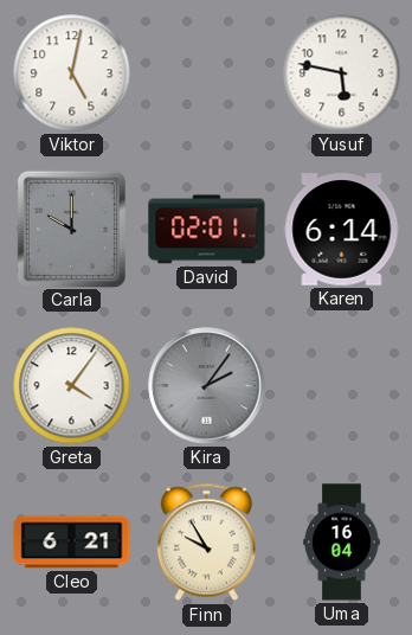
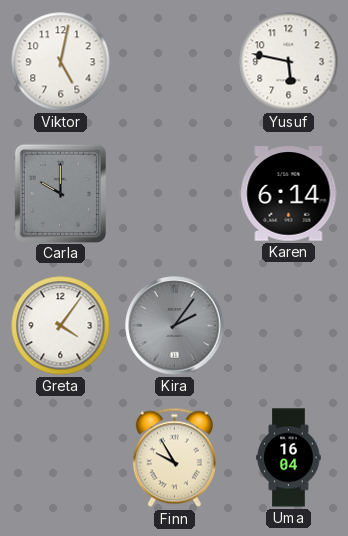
David: 02:01 -> none (207, 230)
Cleo: 6:21 -> none (72, 543)
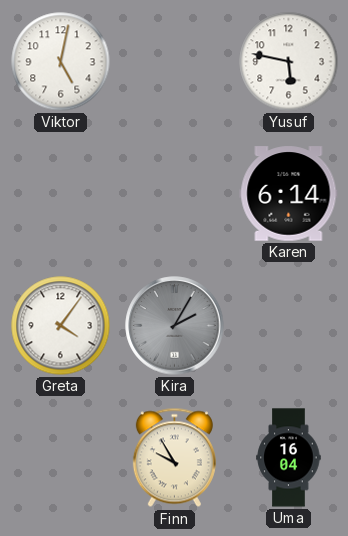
Carla: 10:00 -> none (60, 193)
Kira: 2:06 -> 2:05 (175, 326)
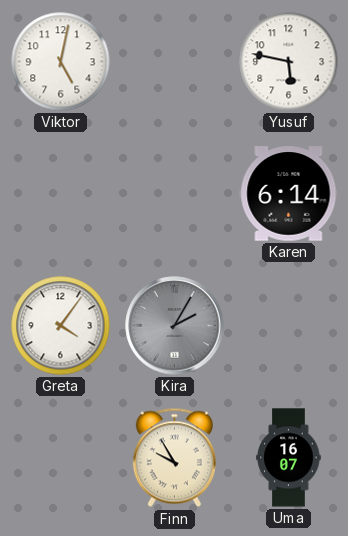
Uma: 16:04 -> 16:07 (289, 458)
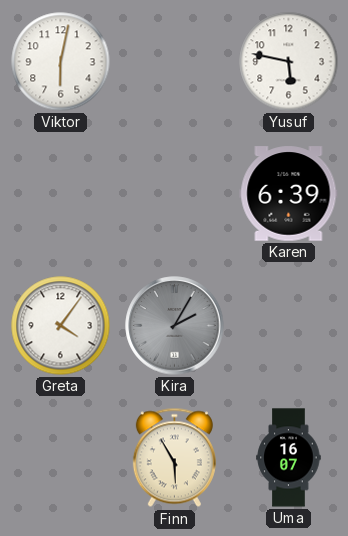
Viktor: 5:02 -> 6:02 (61, 62)
Karen: 6:14 -> 6:39 (289, 194)
Finn: 9:55 -> 5:55 (174, 458)
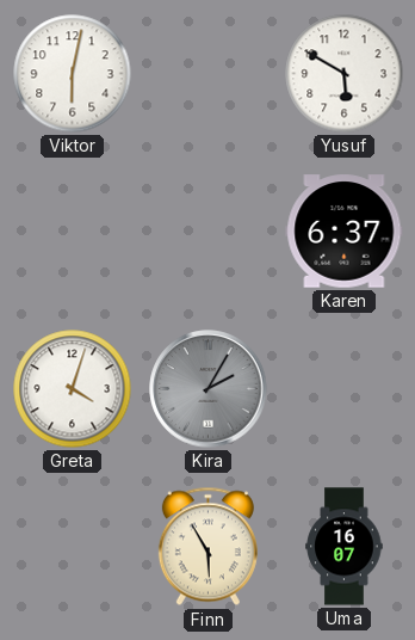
Yusuf: 5:47 -> 5:50 (345, 74)
Karen: 6:39 -> 6:37 (345, 232)
Greta: 4:06 -> 4:03 (73, 389)
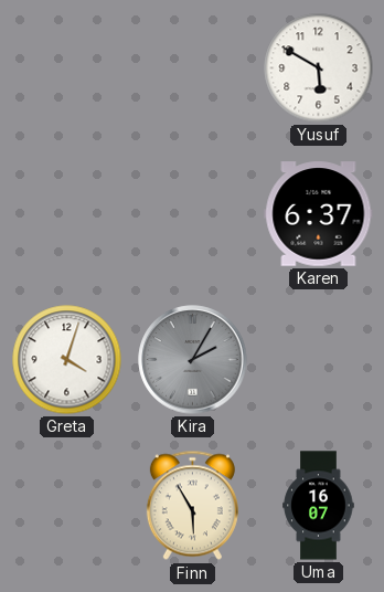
Viktor: 6:02 -> none (73, 74)
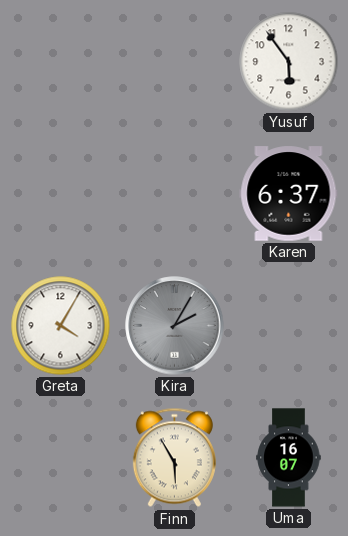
Yusuf: 5:50 -> 5:54 (289, 62)
Greta: 4:03 -> 4:05 (61, 326)
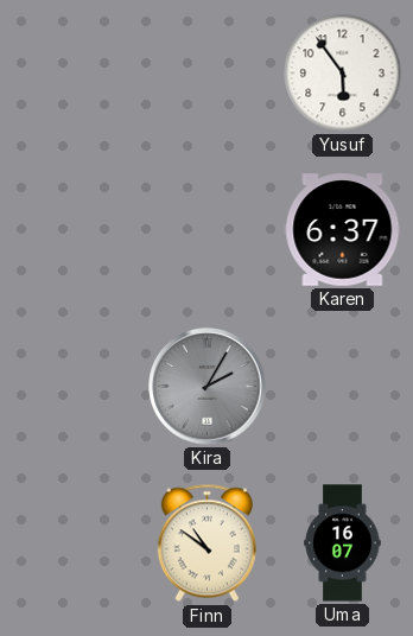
Greta: 4:05 -> none (61, 326)
Finn: 5:55 -> 10:51 (206, 543)
